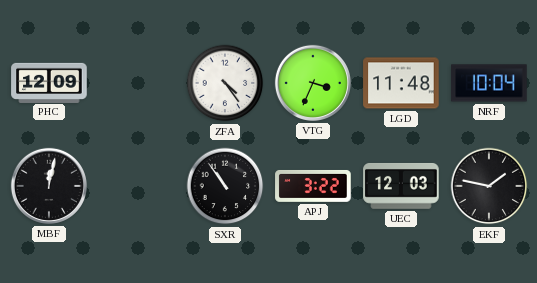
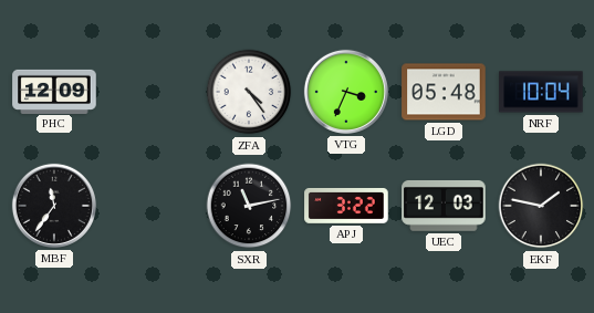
LGD: 11:48 -> 05:48 (444, 92)
MBF: 12:02 -> 11:36 (54, 206)
SXR: 10:54 -> 11:13 (249, 206)
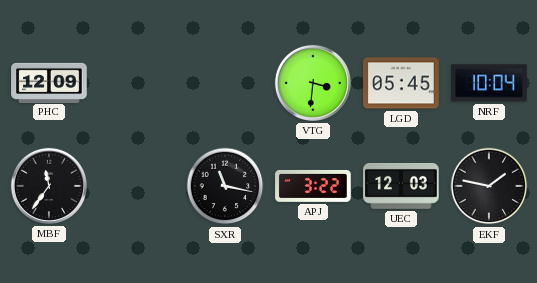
ZFA: 4:24 -> none (249, 92)
VTG: 3:34 -> 3:31 (313, 83)
LGD: 05:48 -> 05:45 (401, 83)
SXR: 11:13 -> 11:17 (225, 186)
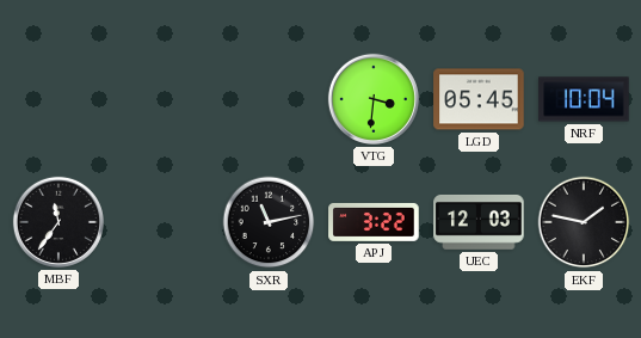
PHC: 12:09 -> none (49, 82)
SXR: 11:17 -> 11:13 (269, 222)
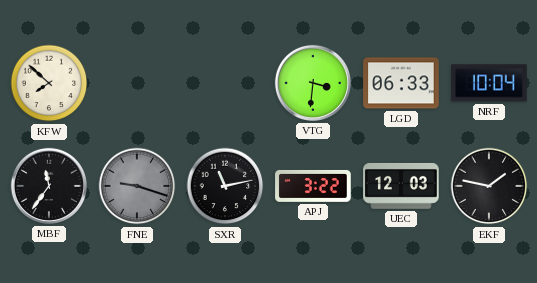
KFW: none -> 7:52 (49, 83)
LGD: 05:45 -> 06:33 (401, 83)
FNE: none -> 9:18 (137, 186)
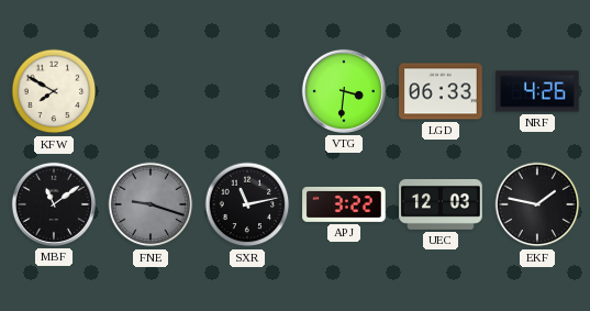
KFW: 7:52 -> 7:50 (54, 91)
NRF: 10:04 -> 4:26 (537, 91)
MBF: 11:36 -> 11:09 (54, 204)
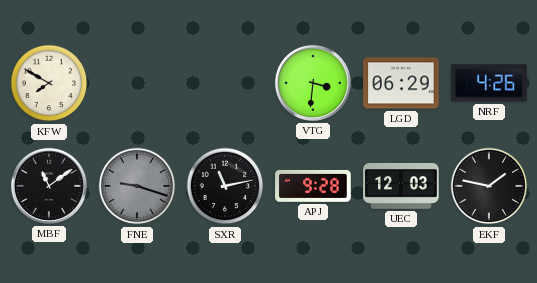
LGD: 06:33 -> 06:29 (401, 83)
APJ: 3:22 -> 9:28 (313, 186)
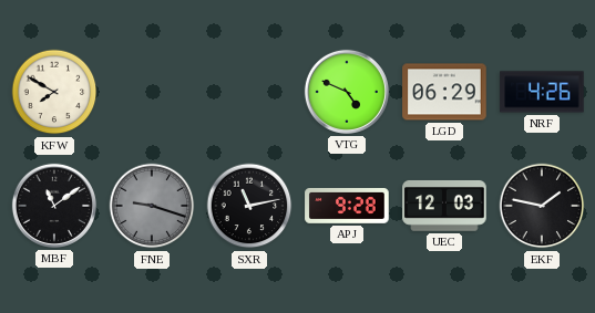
VTG: 3:31 -> 4:49 (347, 92)
